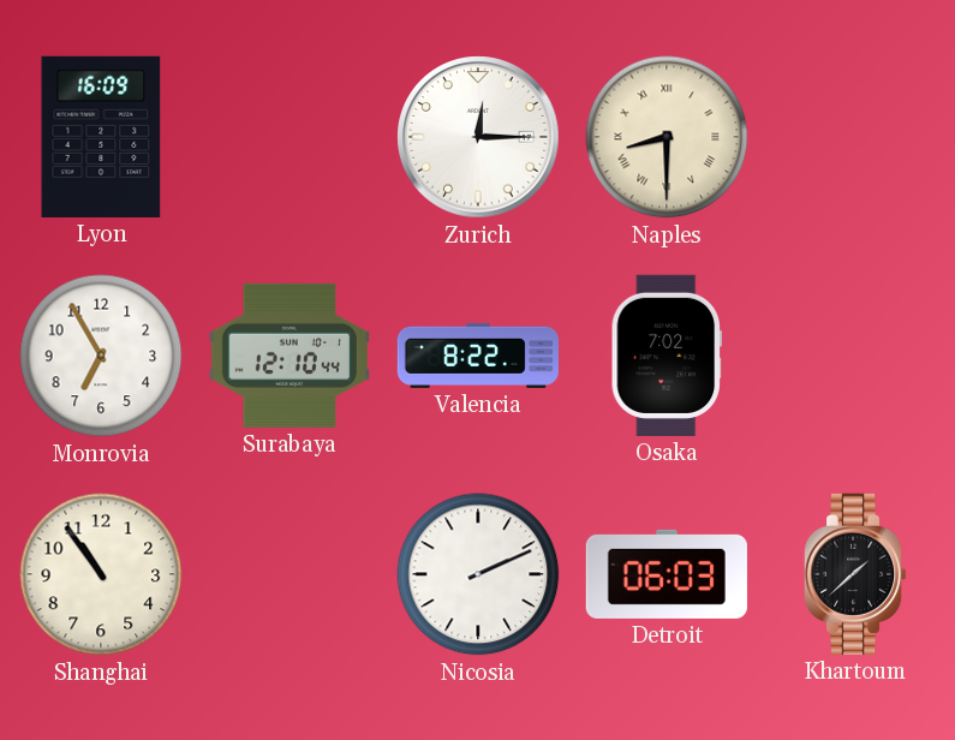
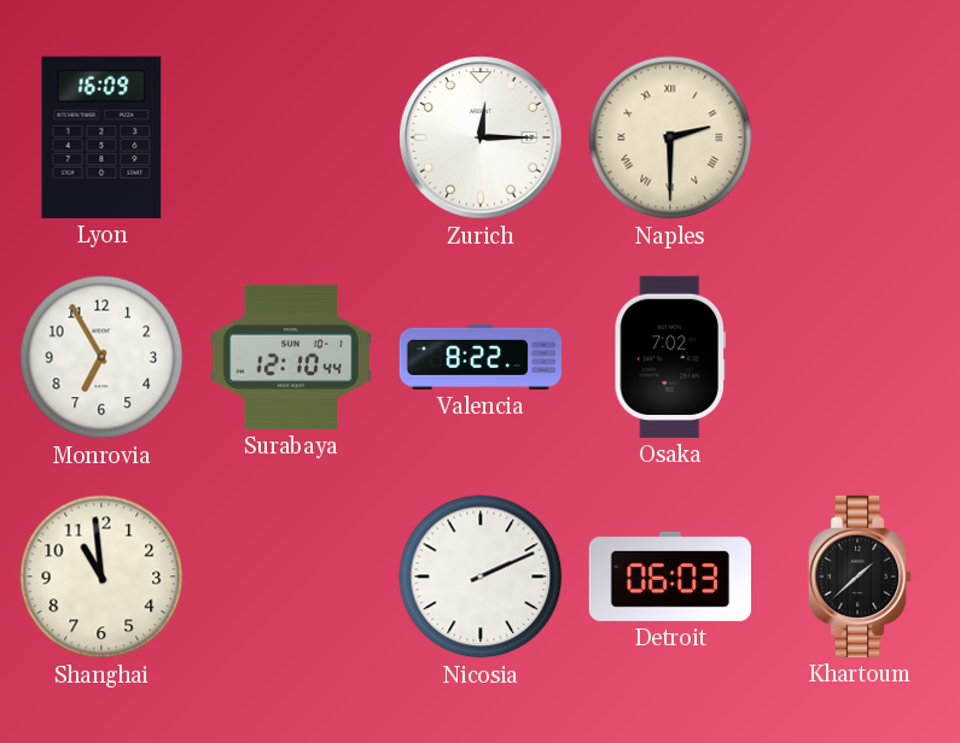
Naples: 8:30 -> 2:30 (670, 138)
Shanghai: 10:54 -> 10:59 (101, 577)
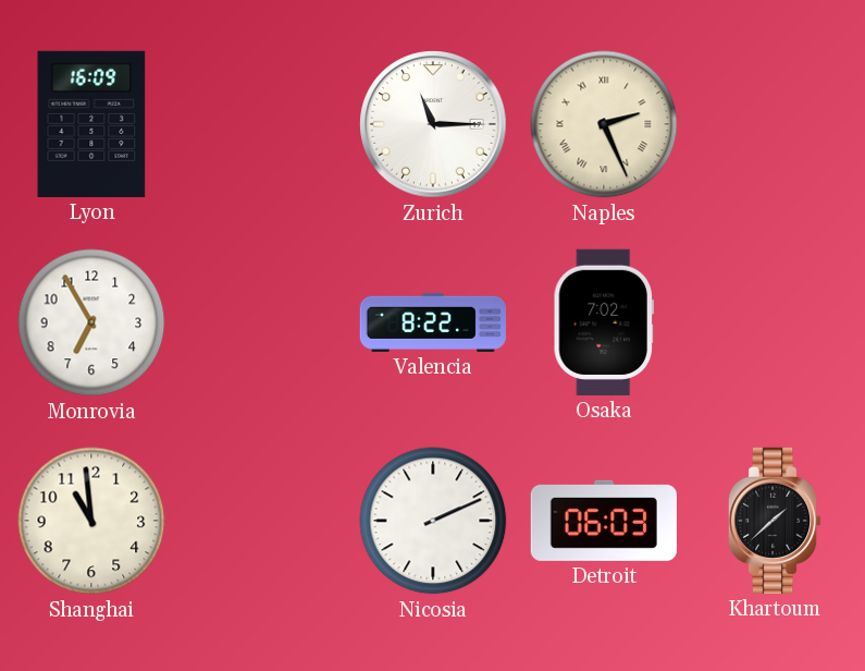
Zurich: 12:15 -> 11:15 (433, 124)
Naples: 2:30 -> 2:26 (604, 124)
Surabaya: 12:10 -> none (291, 357)
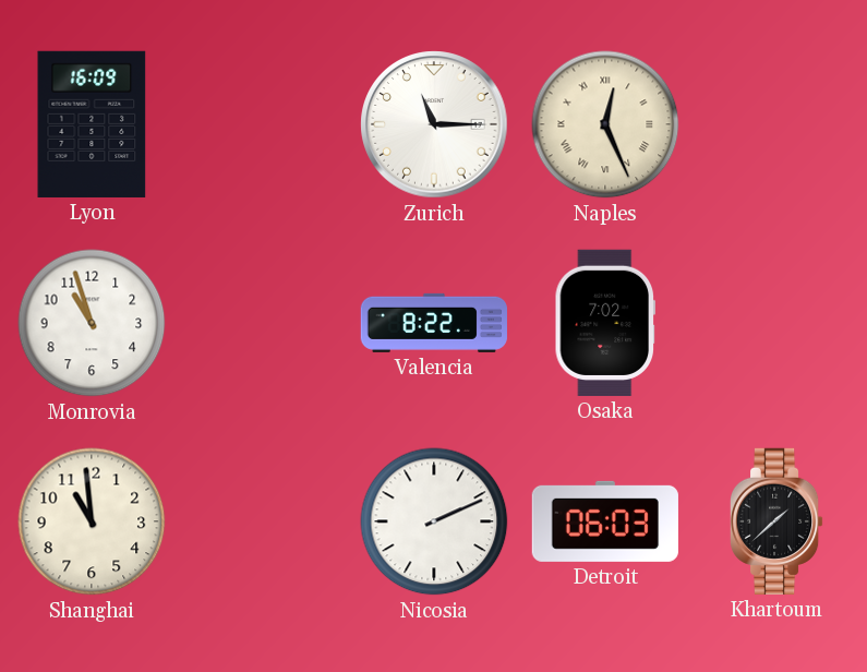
Naples: 2:26 -> 12:26 (605, 124)
Monrovia: 6:55 -> 10:57 (92, 323)
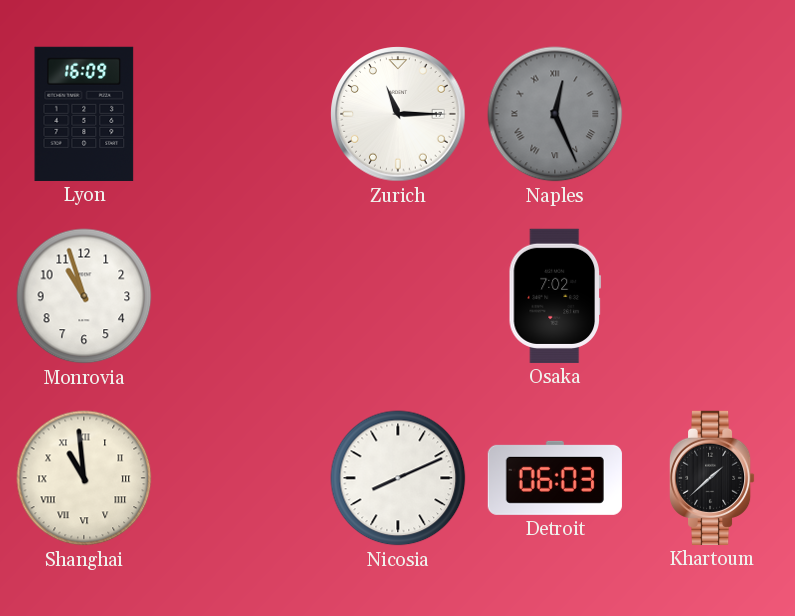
Naples dial: cream -> grey (555, 114)
Valencia: 8:22 -> none (434, 323)
Shanghai numerals: Arabic -> Roman (84, 478)
Nicosia: 2:11 -> 8:11 (398, 478)
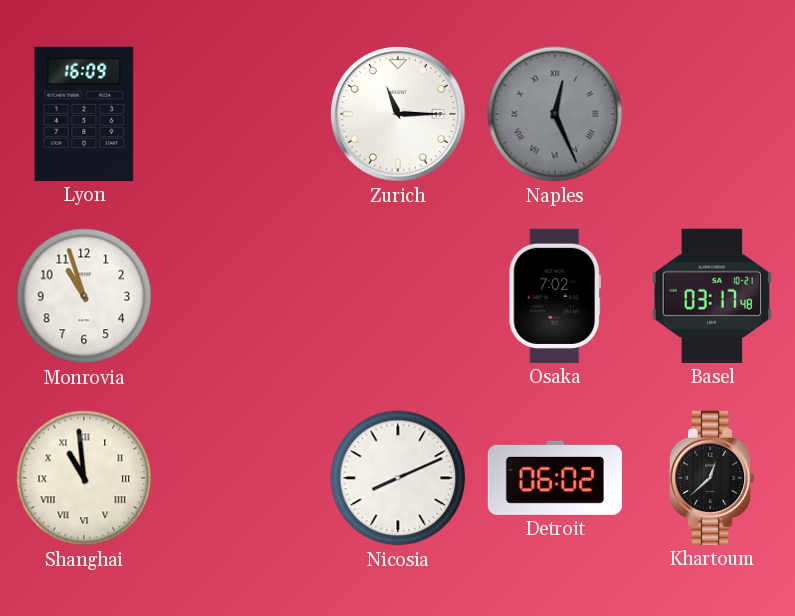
Basel: none -> 03:17 (712, 296)
Detroit: 06:03 -> 06:02 (555, 478)
Khartoum: 1:38 -> 12:38 (712, 478)
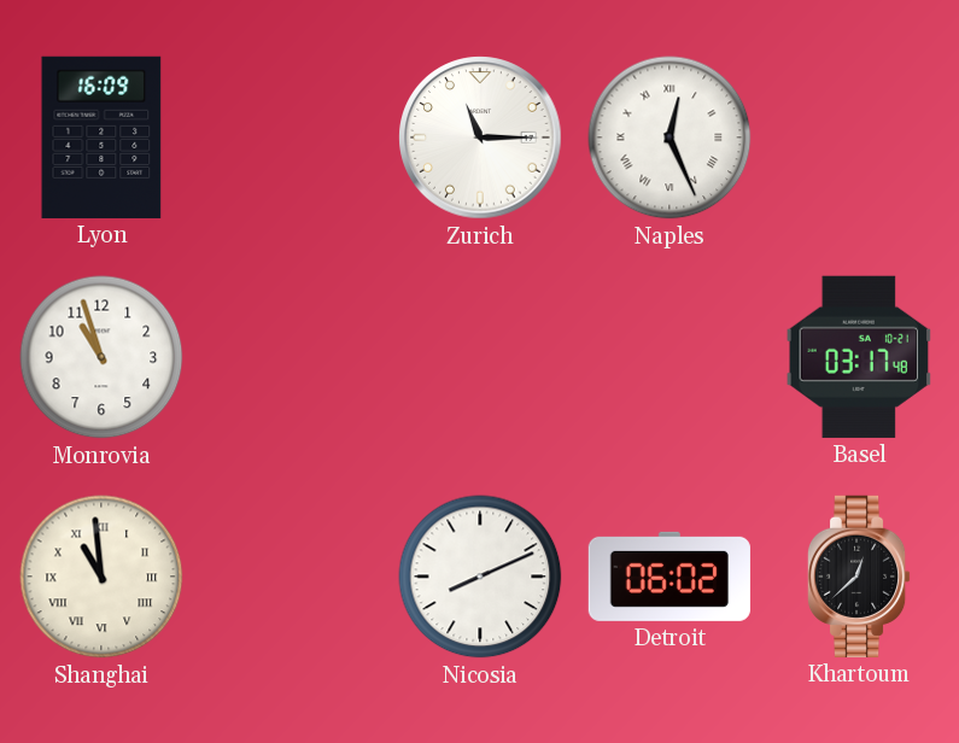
Naples dial: grey -> white (669, 138)
Osaka: 7:02 -> none (555, 296)
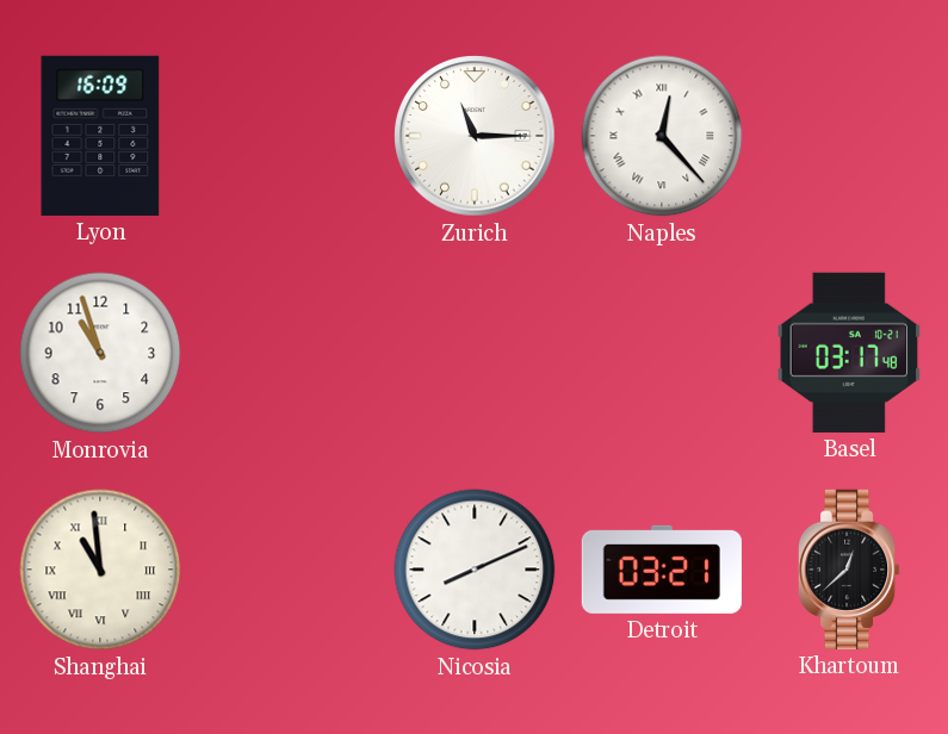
Naples: 12:26 -> 12:23 (662, 136)
Detroit: 06:02 -> 03:21 (662, 570)
